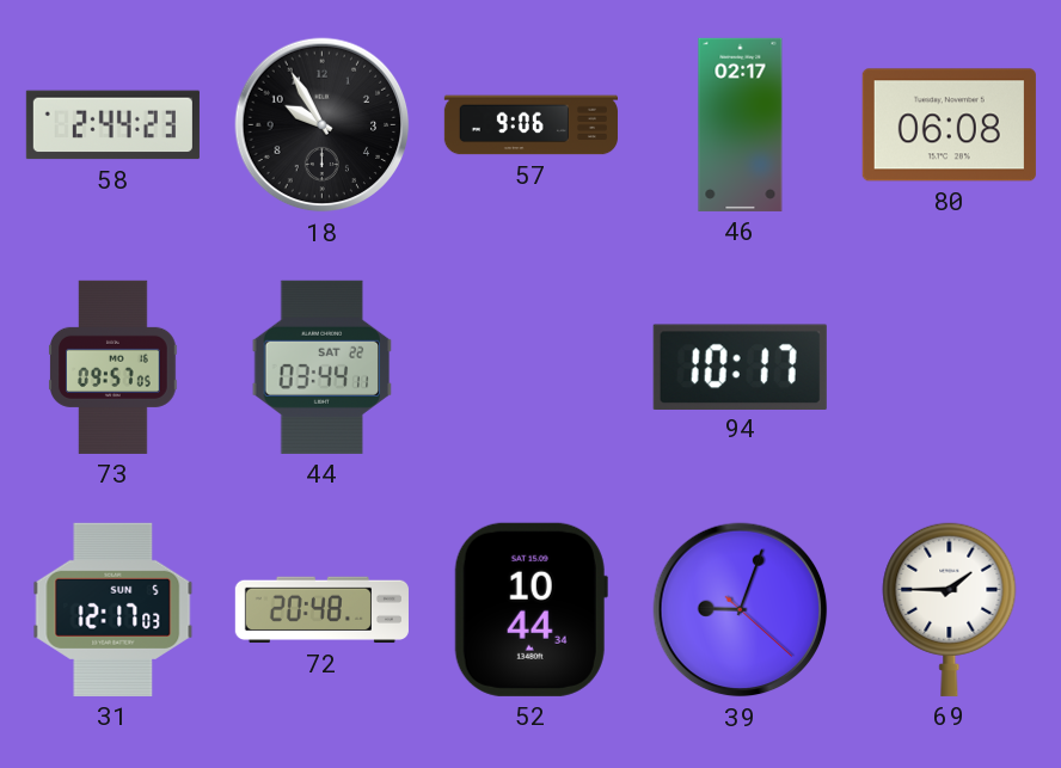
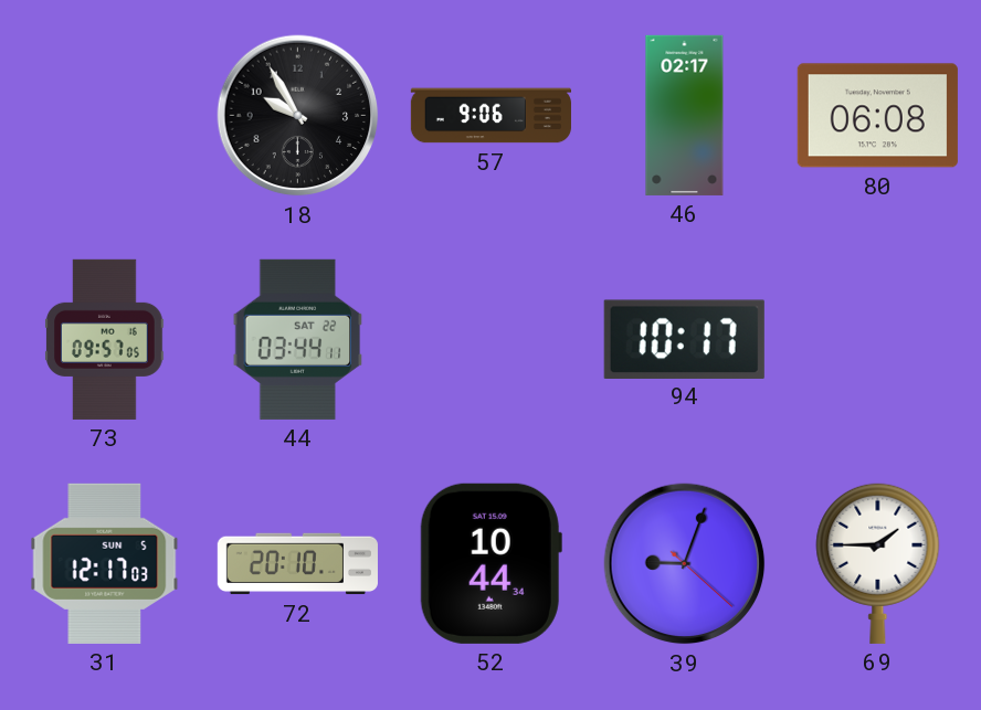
58: 2:44 -> none (112, 125)
72: 20:48 -> 20:10 (297, 564)
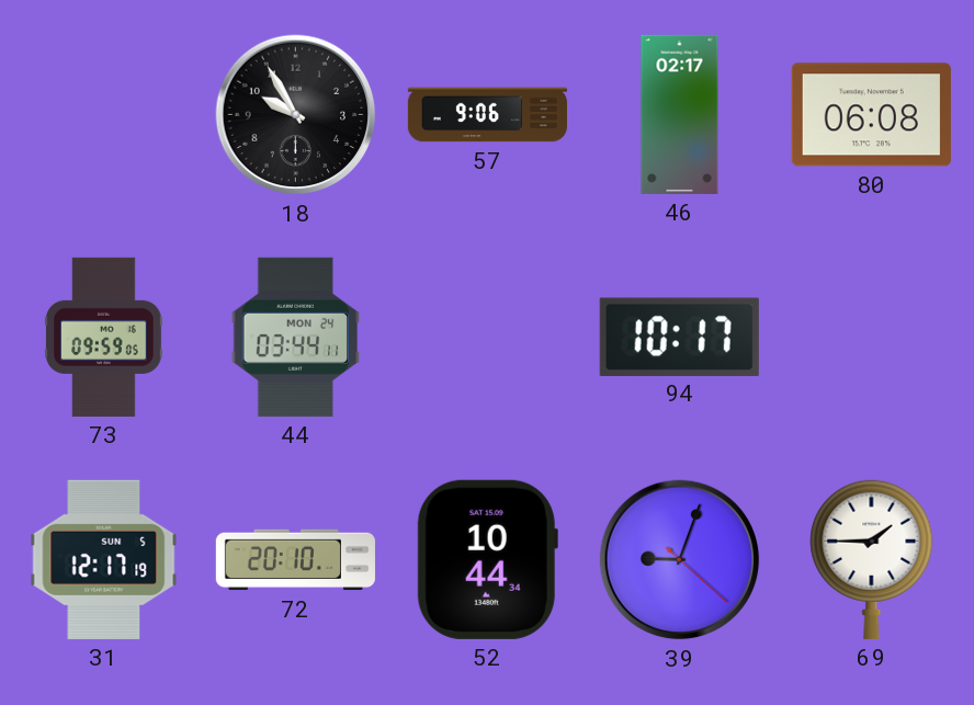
73: 09:57 -> 09:59 (104, 337)
44 date: SAT 22 -> MON 24 (296, 337)
31: 12:17:03 -> 12:17:19 (104, 559)
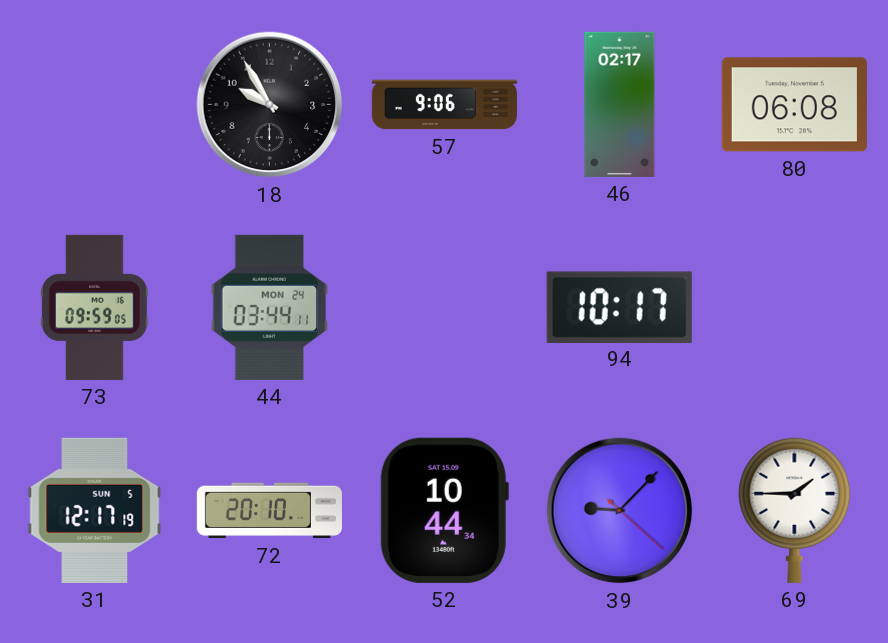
39: 9:03 -> 9:07 (620, 511)
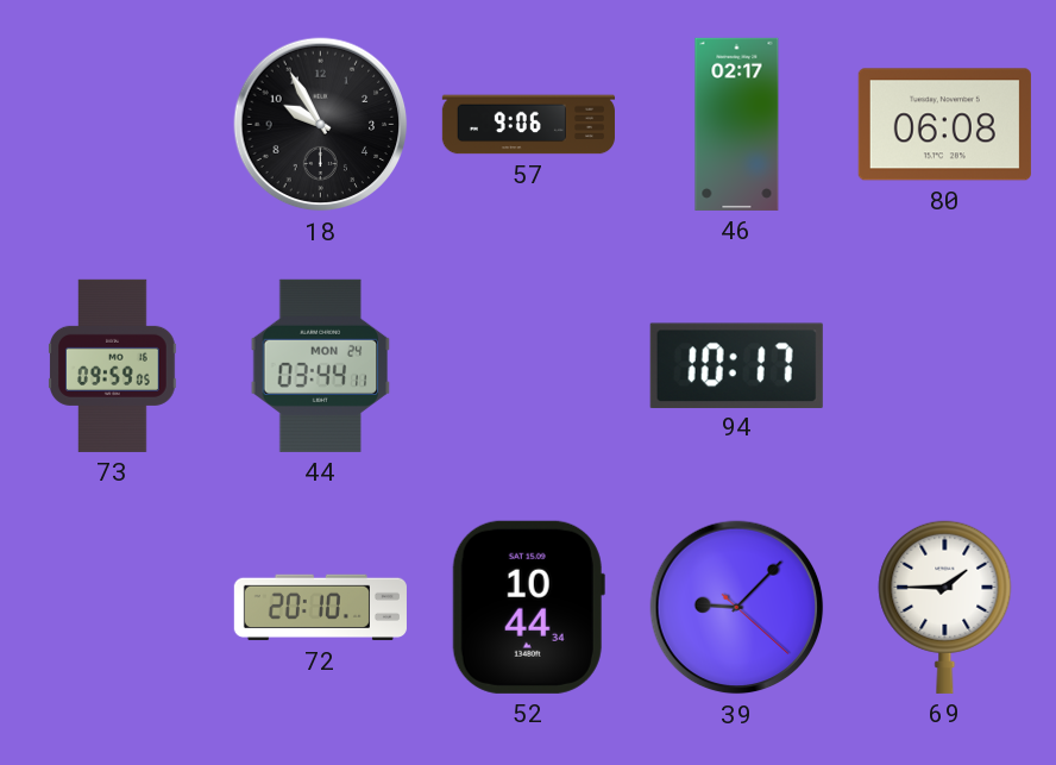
31: 12:17 -> none (95, 510)
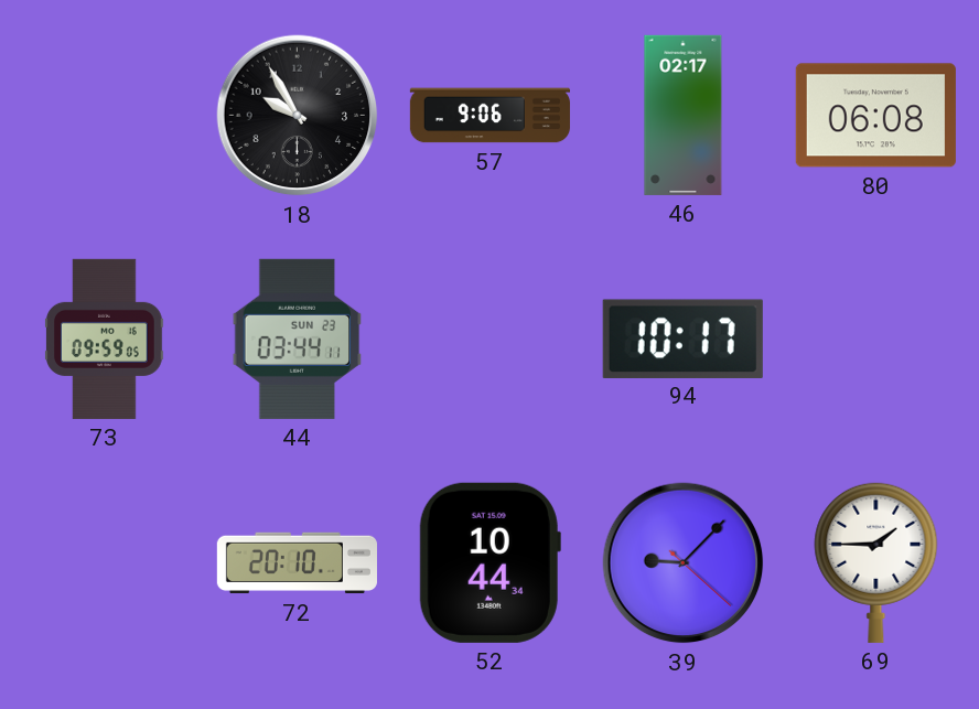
44 date: MON 24 -> SUN 23 (298, 339)
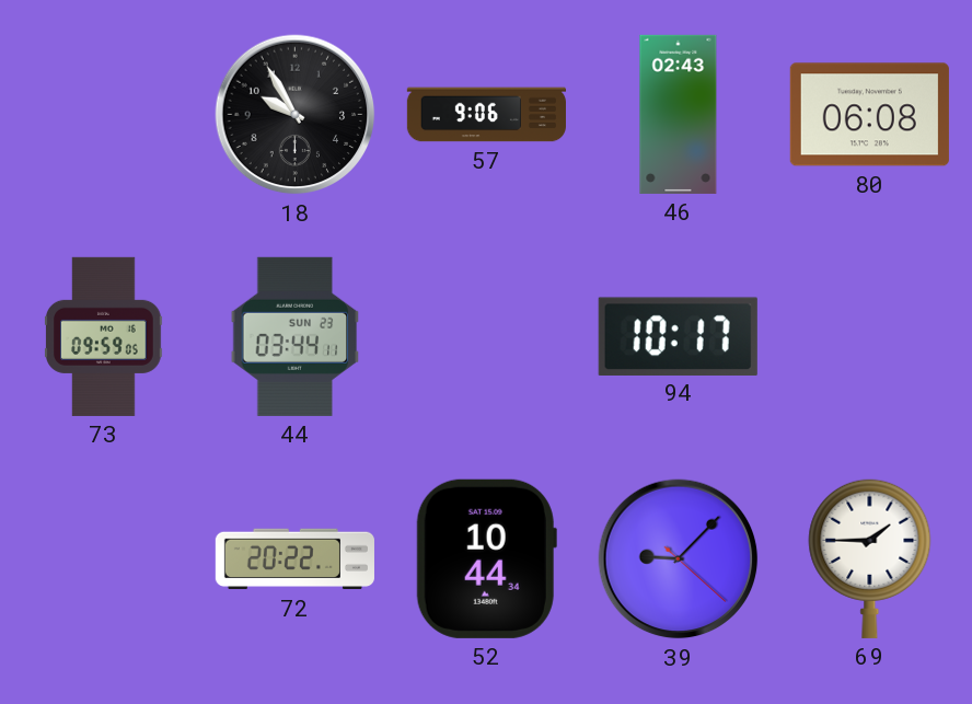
46: 02:17 -> 02:43 (679, 114)
72: 20:10 -> 20:22 (294, 559)
